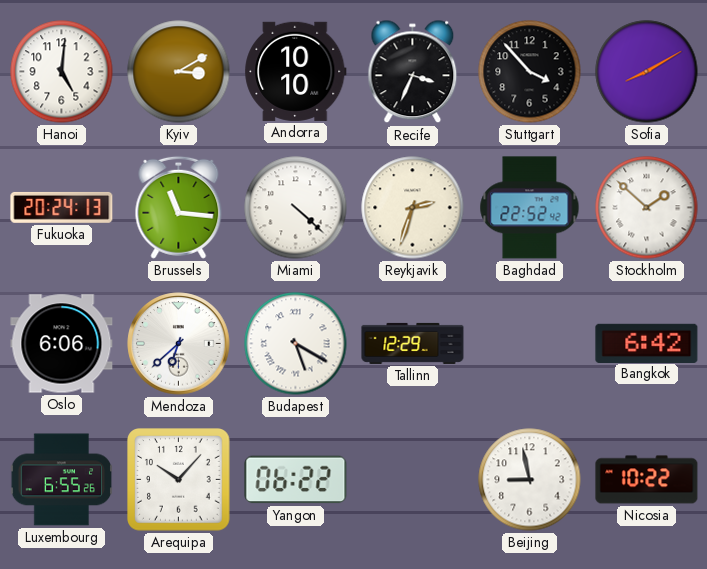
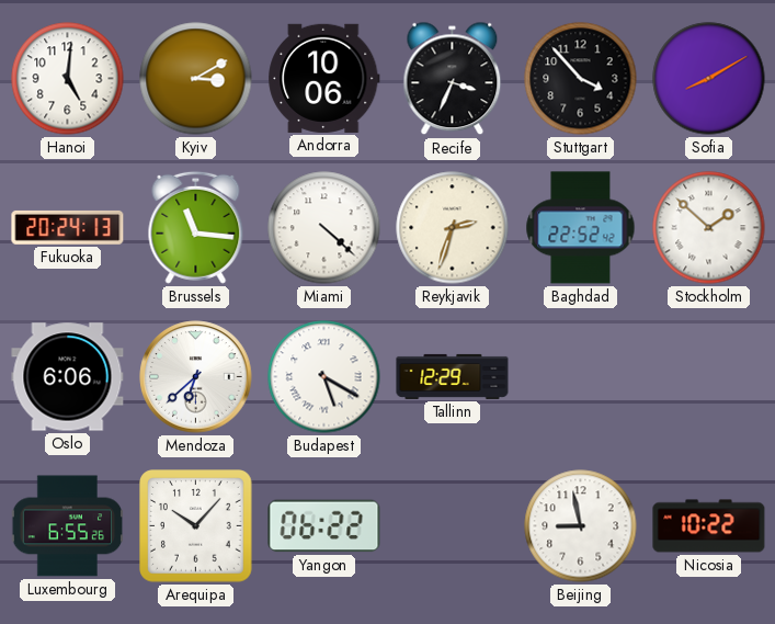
Andorra: 10:10 -> 10:06 (324, 78)
Bangkok: 6:42 -> none (647, 343)
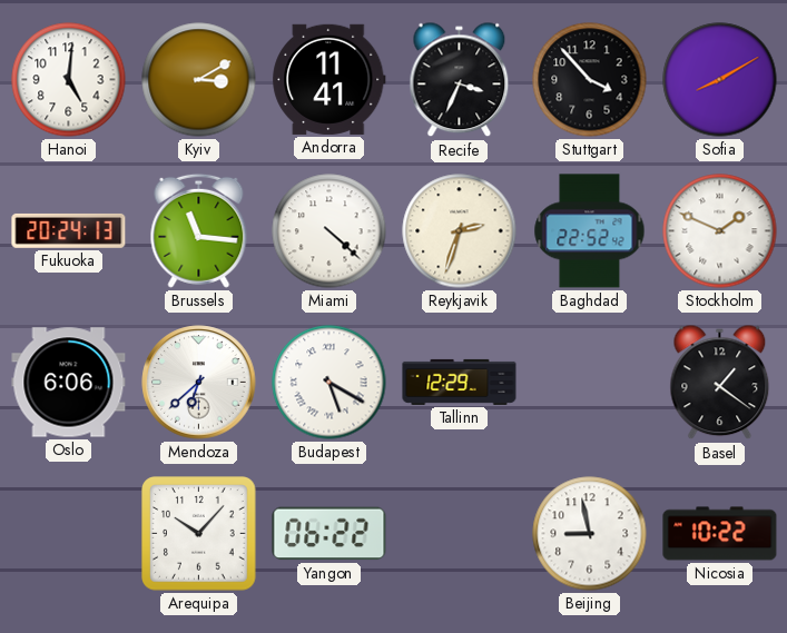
Andorra: 10:06 -> 11:41 (329, 79)
Stockholm: 1:52 -> 1:49 (720, 231)
Basel: none -> 1:21 (720, 383)
Luxembourg: 6:55 -> none (68, 526)
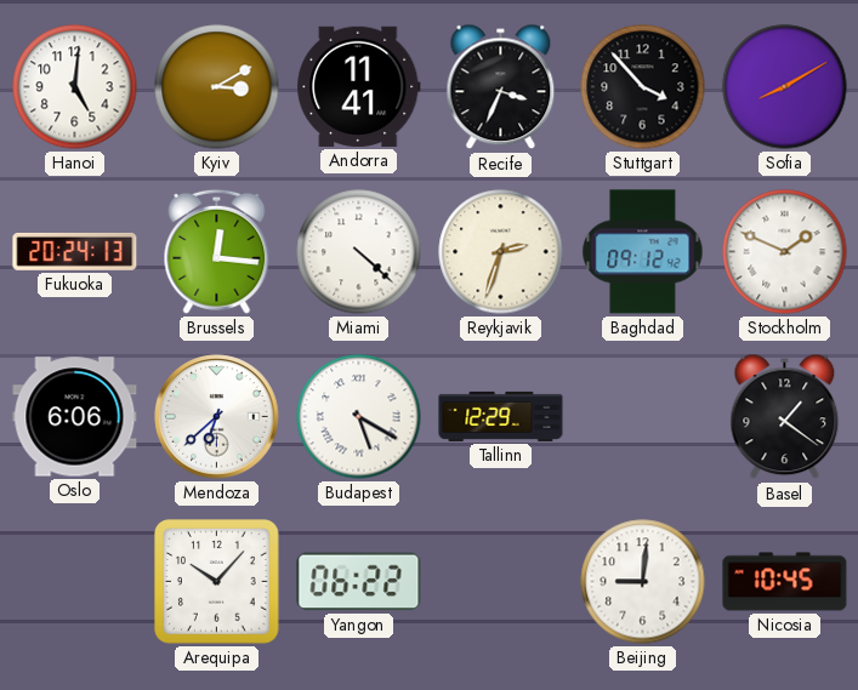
Brussels: 11:16 -> 12:16 (217, 251)
Baghdad: 22:52 -> 09:12 (643, 252)
Beijing: 8:58 -> 9:01 (643, 582)
Nicosia: 10:22 -> 10:45 (785, 582)
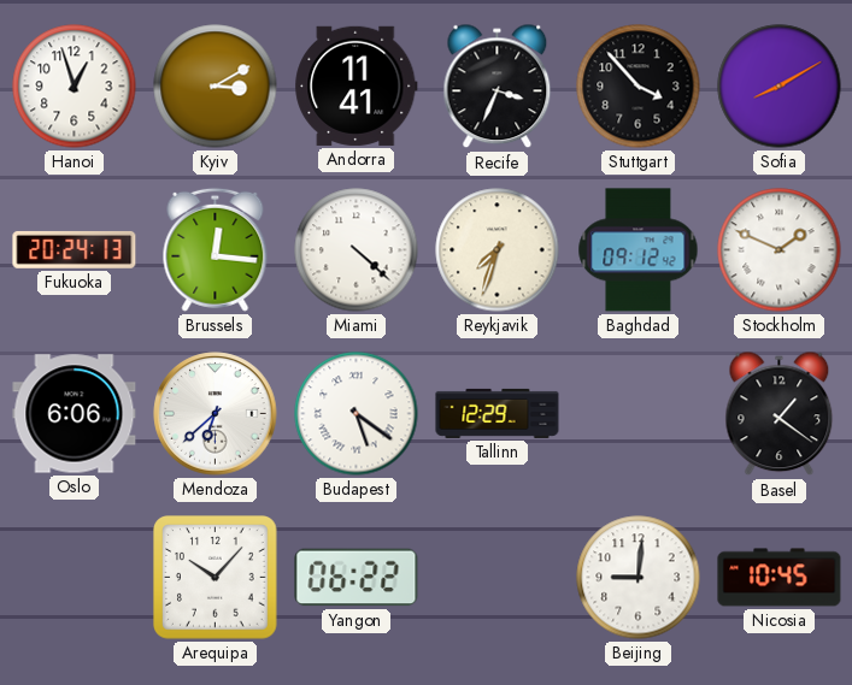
Hanoi: 5:01 -> 12:57 (75, 87)
Reykjavik: 2:33 -> 7:33 (498, 250)
Budapest: 5:20 -> 5:21 (357, 414)
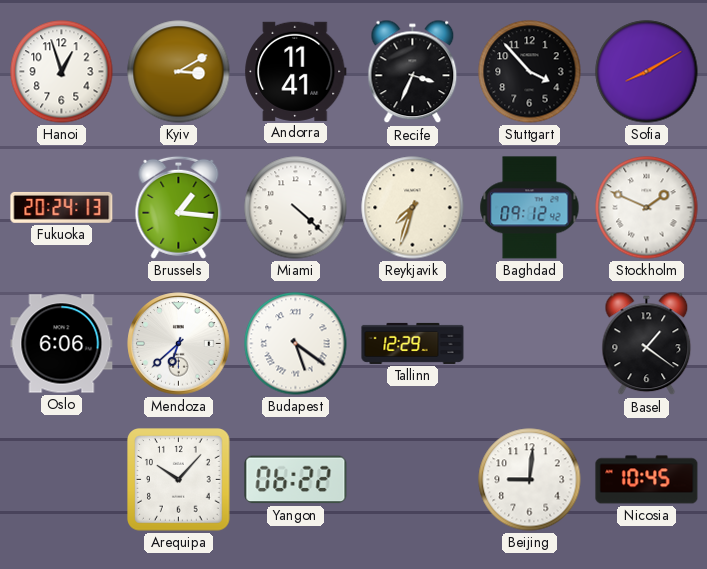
Brussels: 12:16 -> 1:16 (179, 207)
